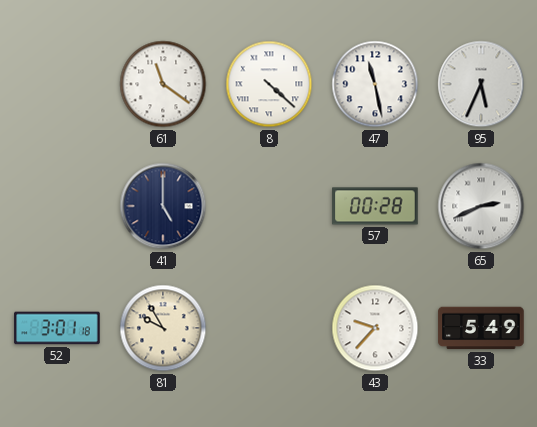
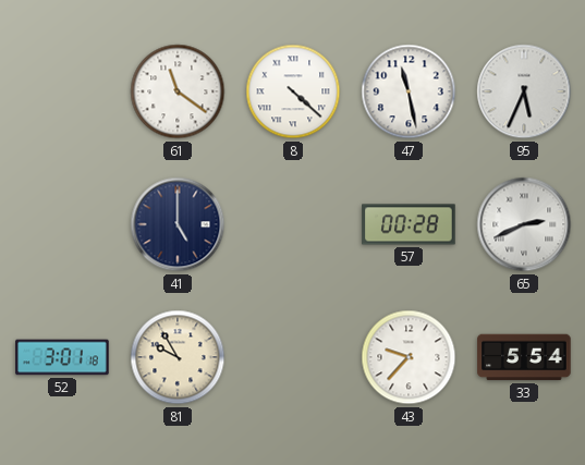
33: 5:49 -> 5:54 (524, 357)
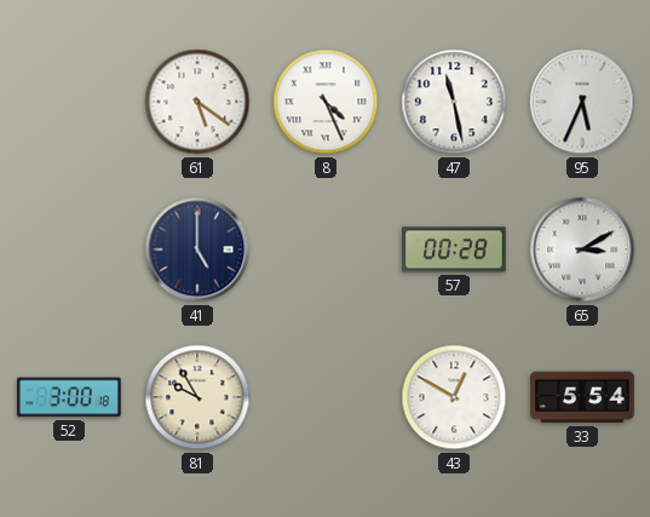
61: 11:21 -> 5:21 (197, 102)
8: 4:22 -> 4:26 (326, 102)
65: 2:41 -> 3:10 (582, 249)
52: 3:01 -> 3:00 (69, 397)
43: 9:37 -> 12:50 (454, 397)
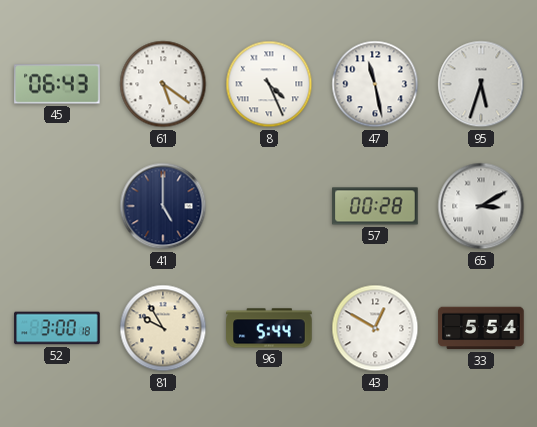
45: none -> 06:43 (57, 84)
95: 5:34 -> 5:33 (481, 84)
96: none -> 5:44 (269, 328)
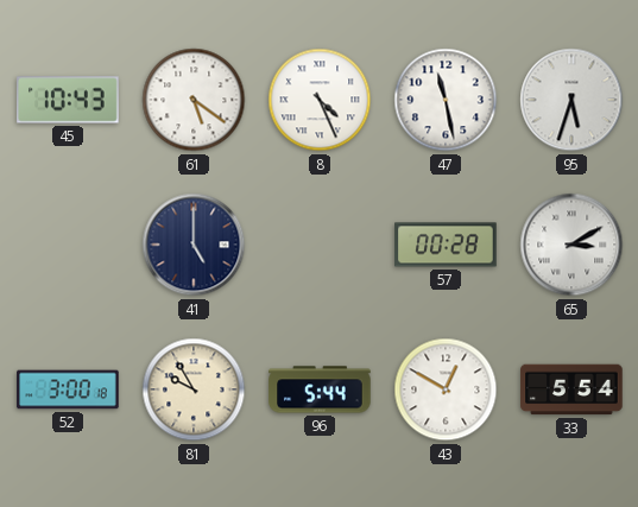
45: 06:43 -> 10:43 (68, 100)
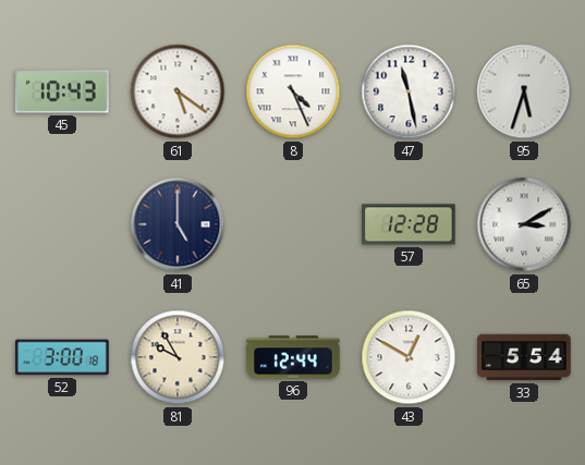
57: 00:28 -> 12:28 (409, 224)
96: 5:44 -> 12:44 (293, 357)
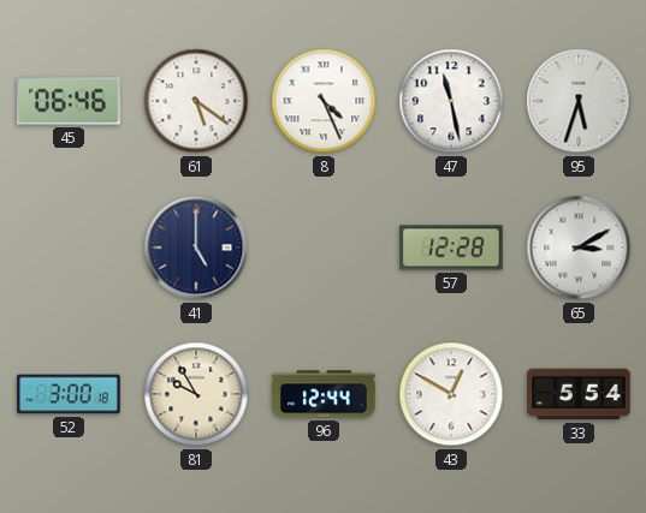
45: 10:43 -> 06:46 (69, 101)
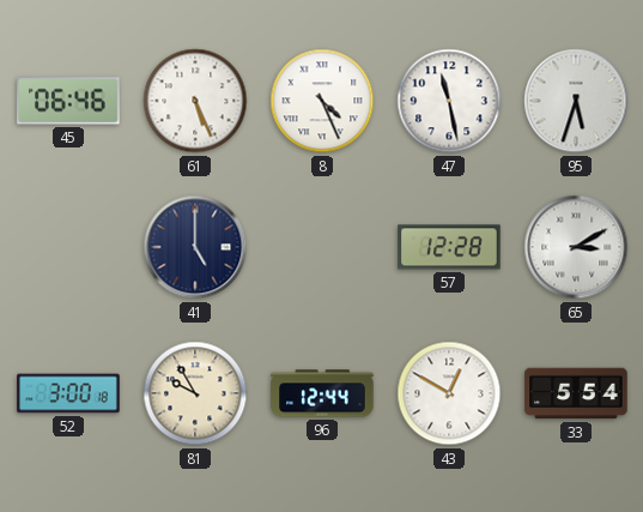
61: 5:21 -> 5:26 (195, 101)
